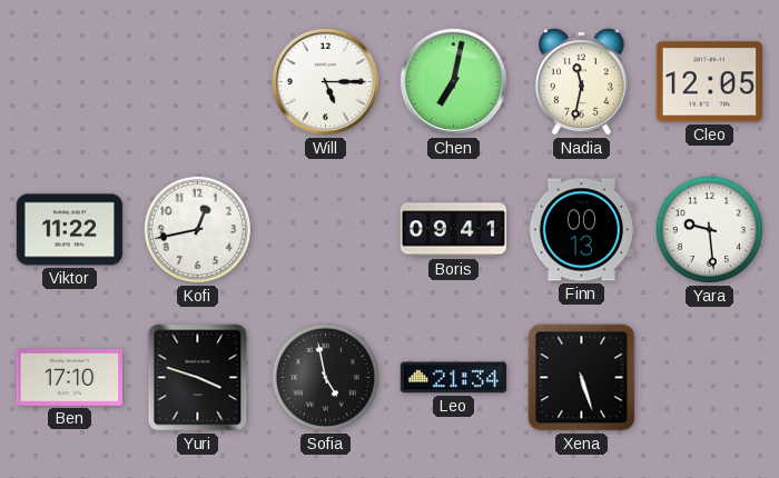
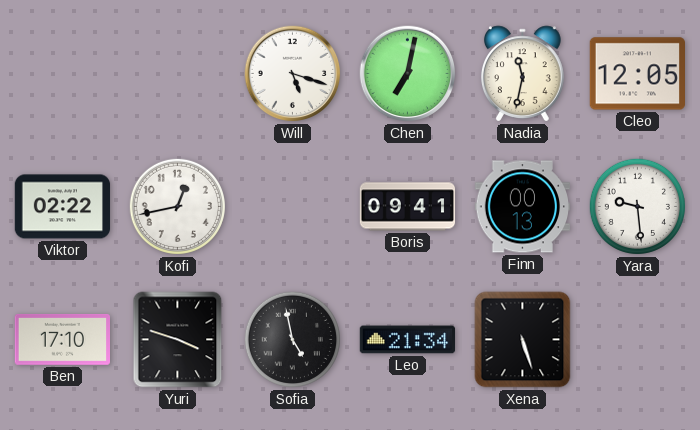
Will: 5:15 -> 5:18 (293, 74)
Viktor: 11:22 -> 02:22 (63, 207)
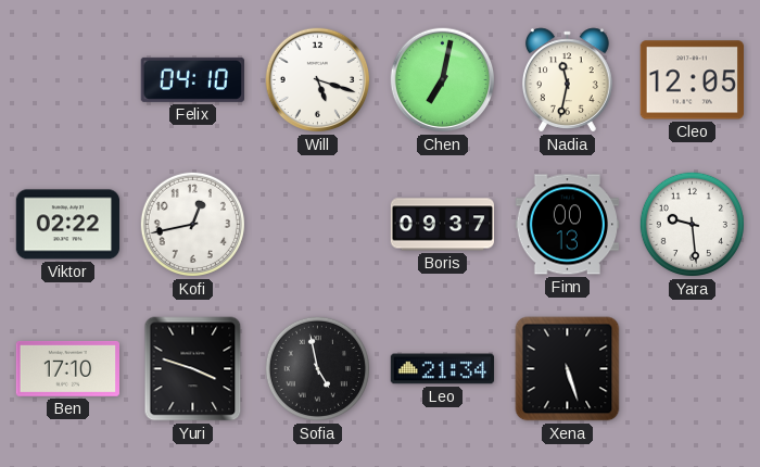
Felix: none -> 04:10 (192, 79)
Boris: 09:41 -> 09:37 (443, 225)
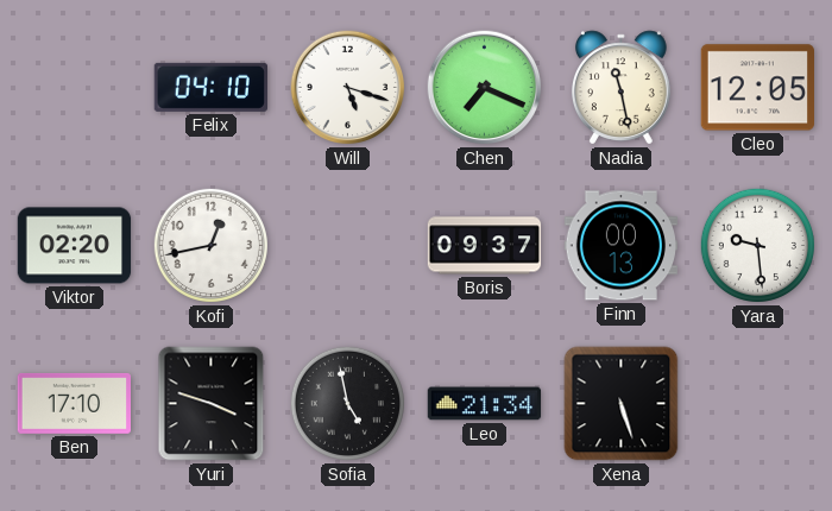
Chen: 7:02 -> 7:19 (485, 88)
Nadia: 11:32 -> 11:28 (620, 88)
Viktor: 02:22 -> 02:20 (75, 246)
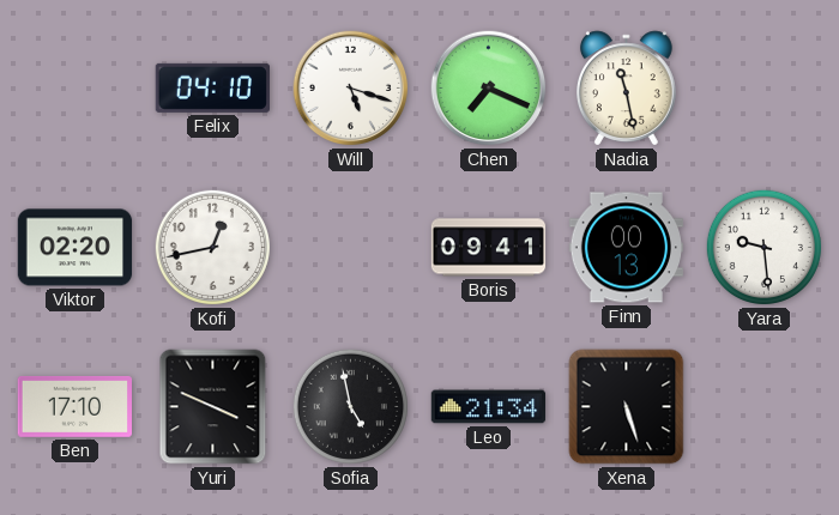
Cleo: 12:05 -> none (757, 88)
Boris: 09:37 -> 09:41 (489, 248)
Yuri: 3:48 -> 3:49 (213, 407)
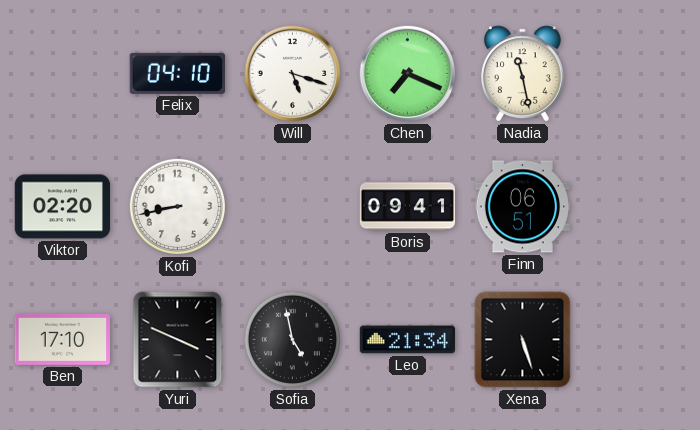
Kofi: 12:43 -> 8:43 (177, 206)
Finn: 00:13 -> 06:51 (523, 207)
Yara: 9:29 -> none (763, 247)
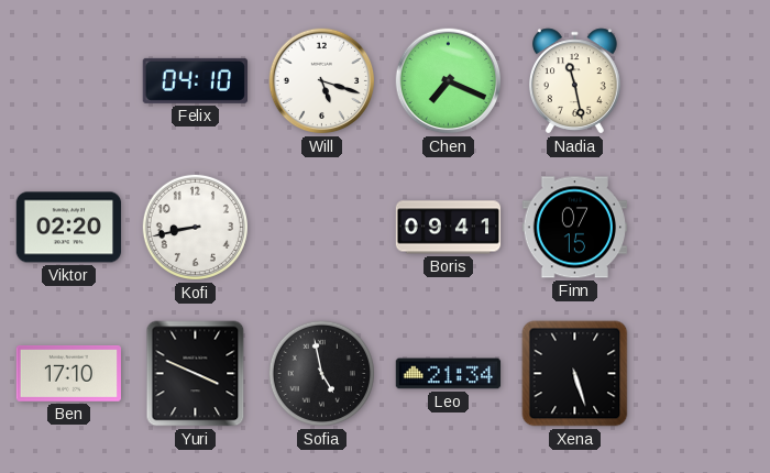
Finn: 06:51 -> 07:15 (575, 228)
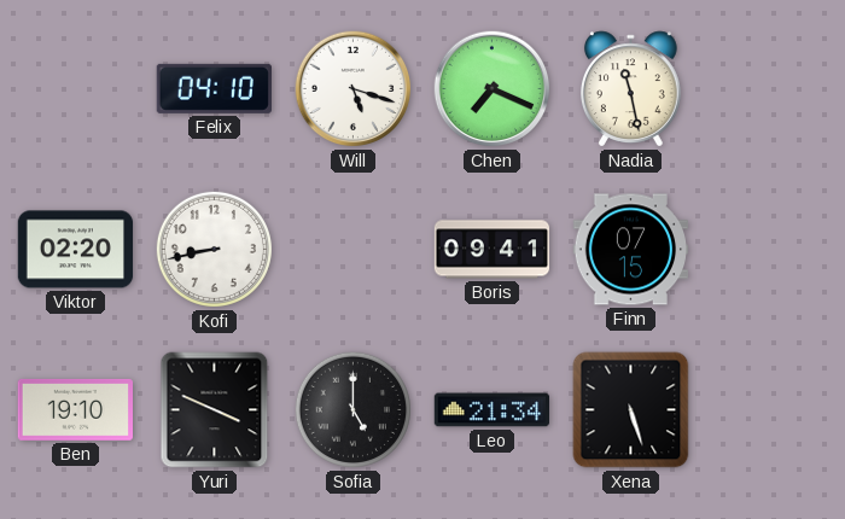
Ben: 17:10 -> 19:10 (75, 409)
Sofia: 4:58 -> 5:00 (352, 409)
